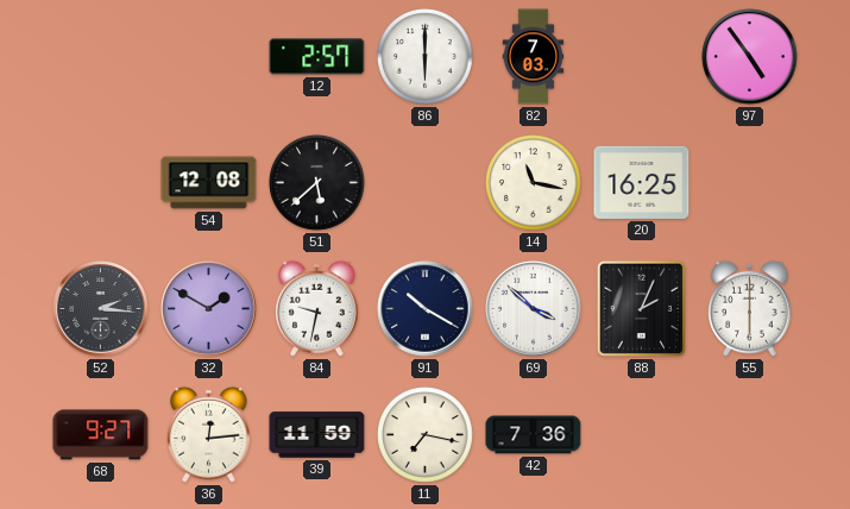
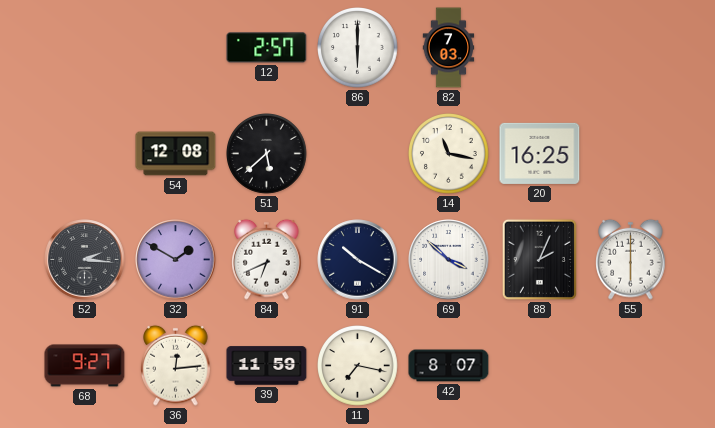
97: 4:54 -> none (750, 57)
84: 9:32 -> 6:41 (267, 259)
42: 7:36 -> 8:07 (449, 366)
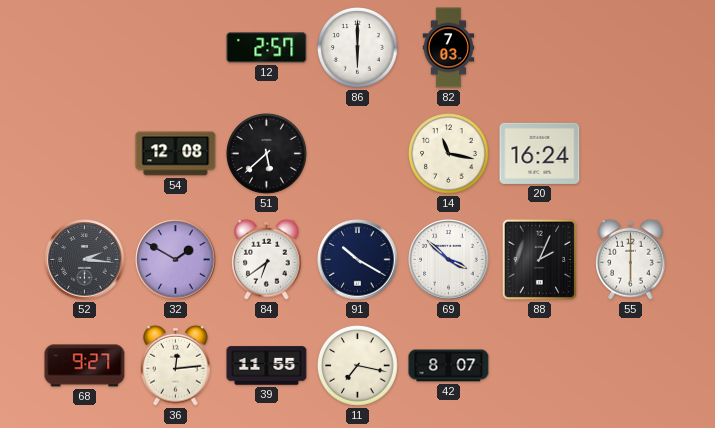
20: 16:25 -> 16:24 (540, 153)
84: 6:41 -> 6:39 (267, 259)
39: 11:59 -> 11:55 (267, 366)
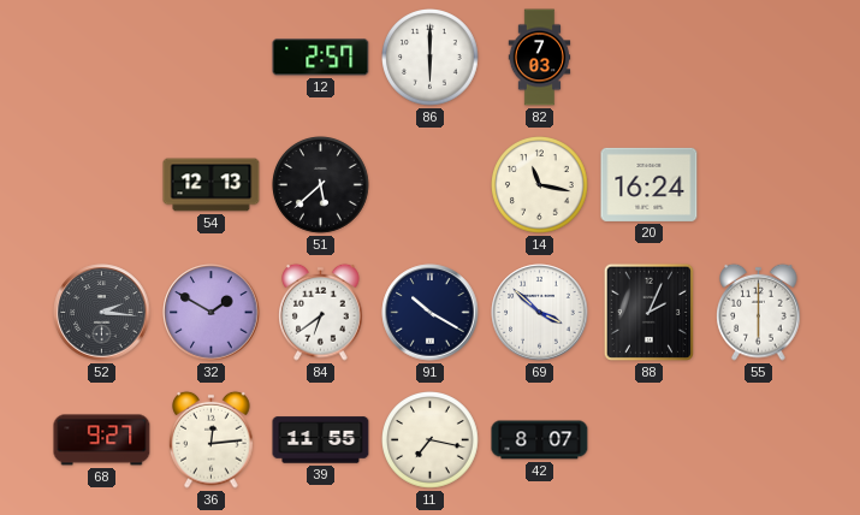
54: 12:08 -> 12:13 (212, 185)
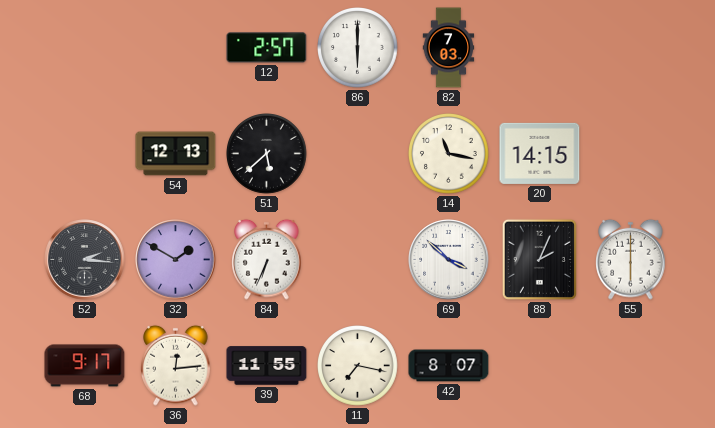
20: 16:24 -> 14:15 (540, 153)
84: 6:39 -> 6:34 (267, 259)
91: 10:20 -> none (431, 313)
68: 9:27 -> 9:17 (85, 366)
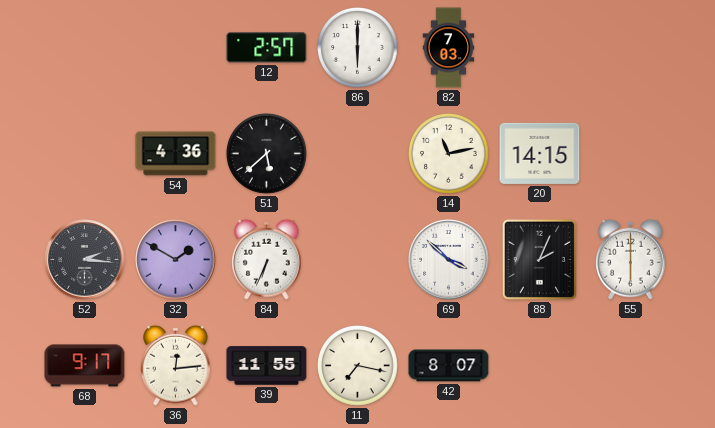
54: 12:13 -> 4:36 (176, 154)
14: 11:17 -> 11:13 (449, 154)
